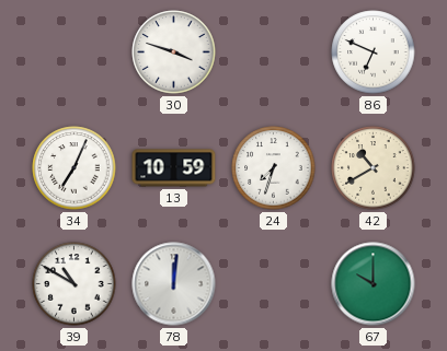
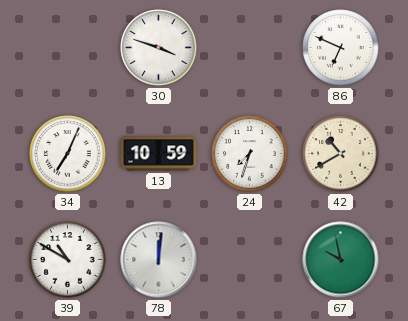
67: 10:00 -> 9:58 (341, 260)
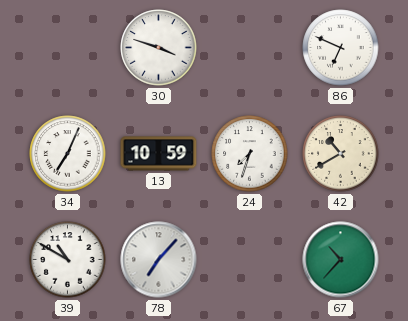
78: 12:01 -> 7:07 (159, 260)
67: 9:58 -> 10:37 (341, 260)
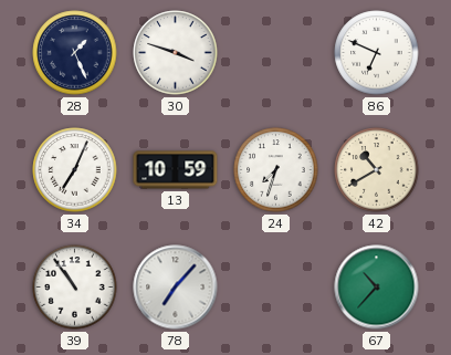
28: none -> 1:26 (75, 53)
39: 10:50 -> 10:54 (75, 288)
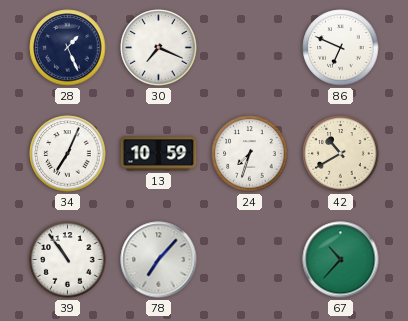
30: 3:48 -> 7:19 (159, 48)
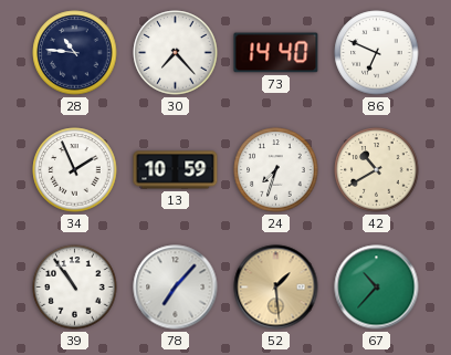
28: 1:26 -> 10:46 (75, 53)
30: 7:19 -> 7:23 (176, 53)
73: none -> 14:40 (276, 53)
34: 7:04 -> 1:56 (75, 170)
52: none -> 1:29 (276, 288)
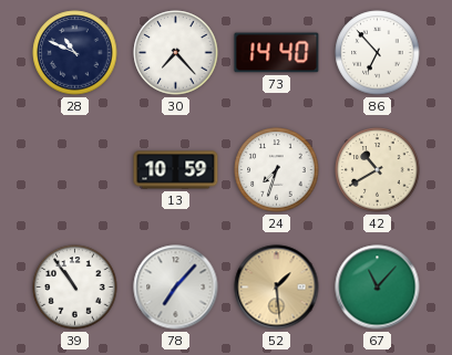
28: 10:46 -> 10:49 (75, 53)
86: 6:49 -> 6:53 (378, 53)
34: 1:56 -> none (75, 170)
67: 10:37 -> 11:07 (378, 288)
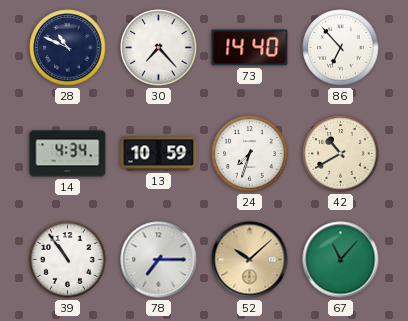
14: none -> 4:34 (68, 154)
78: 7:07 -> 7:15 (159, 260)
52: 1:29 -> 10:08 (250, 260)
